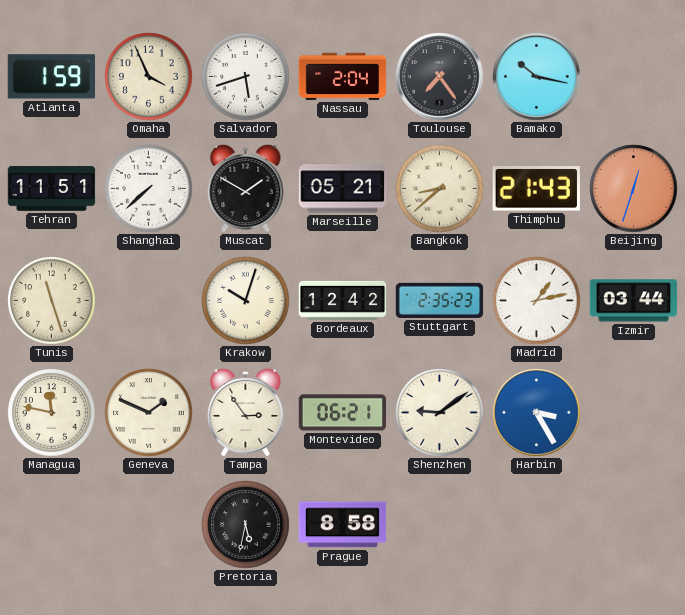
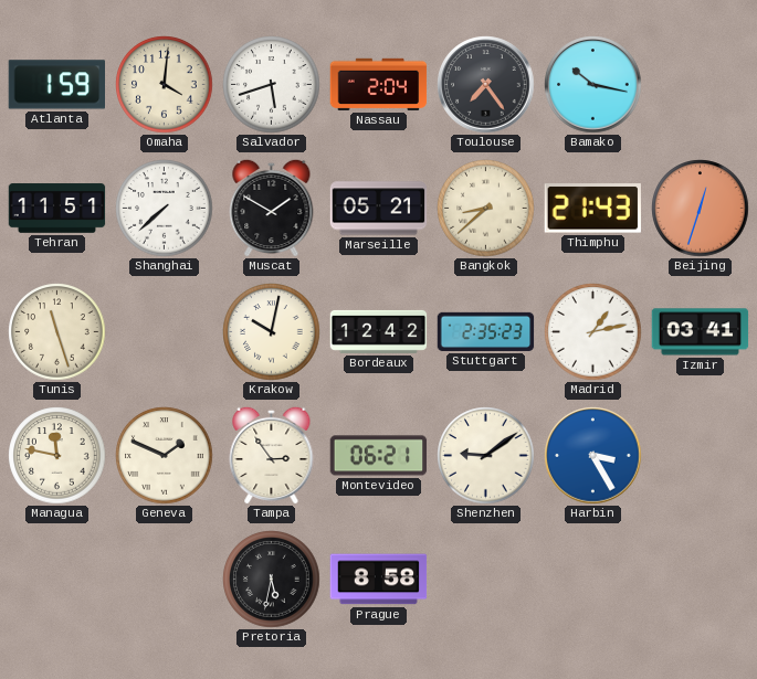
Omaha: 3:56 -> 4:01 (165, 85)
Krakow: 10:03 -> 10:02 (272, 332)
Izmir: 03:44 -> 03:41 (701, 332)
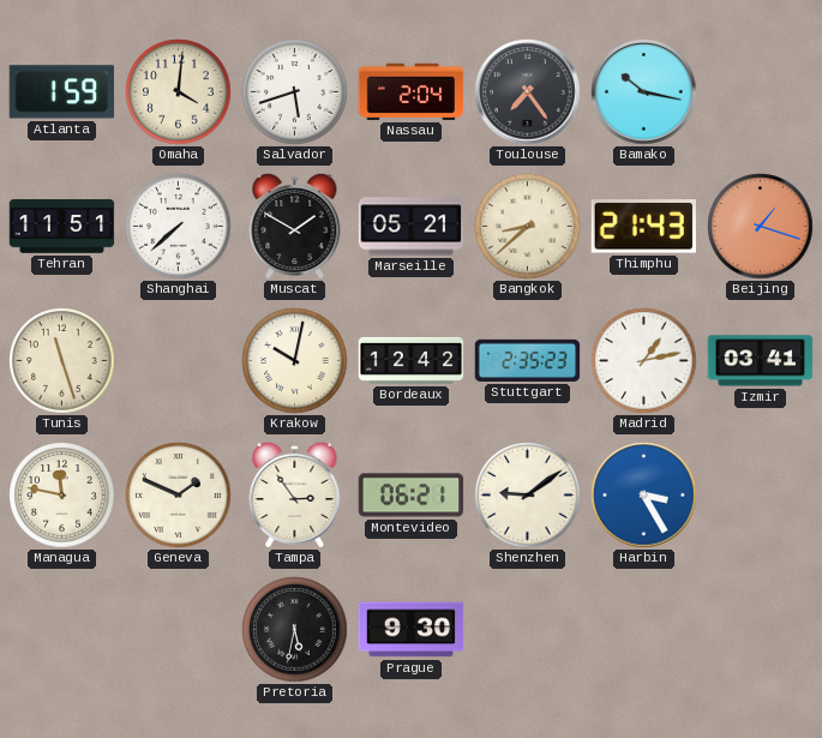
Beijing: 12:33 -> 1:18 (761, 227)
Prague: 8:58 -> 9:30 (412, 630)
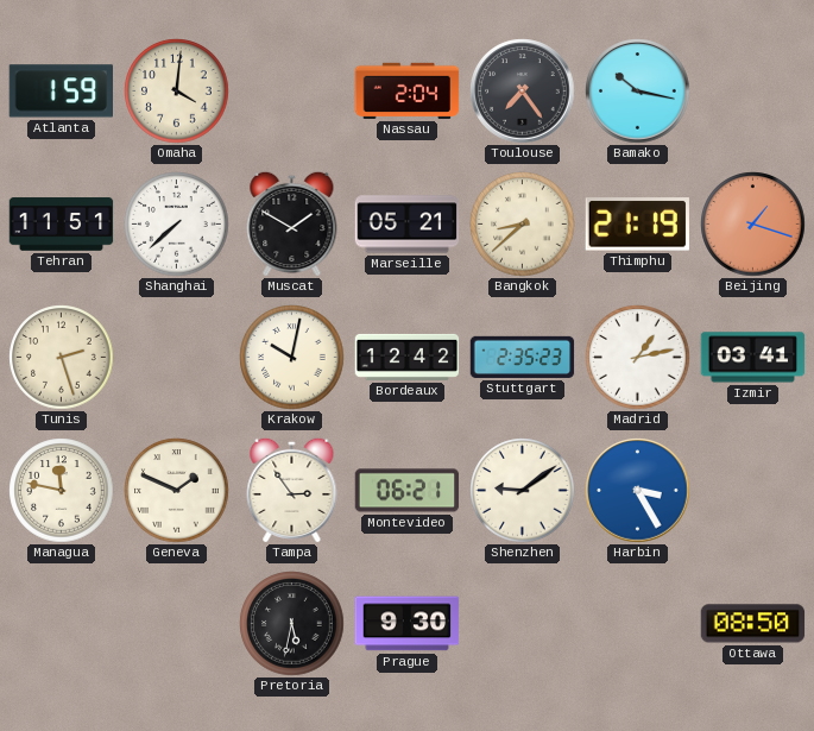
Salvador: 5:42 -> none (295, 92)
Thimphu: 21:43 -> 21:19 (637, 225)
Tunis: 11:27 -> 2:27 (62, 358)
Ottawa: none -> 08:50 (753, 624)
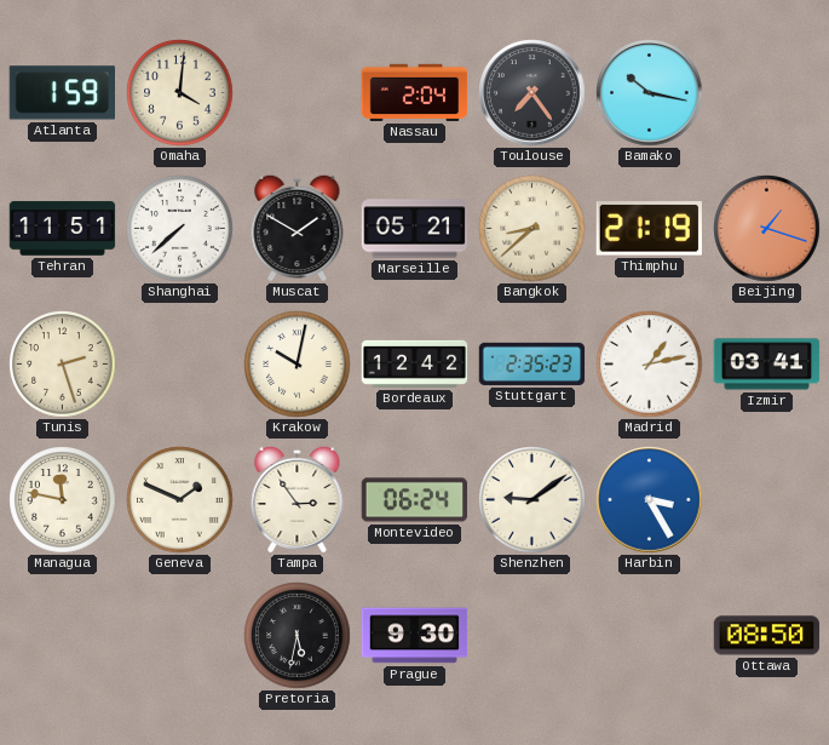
Montevideo: 06:21 -> 06:24 (415, 500)
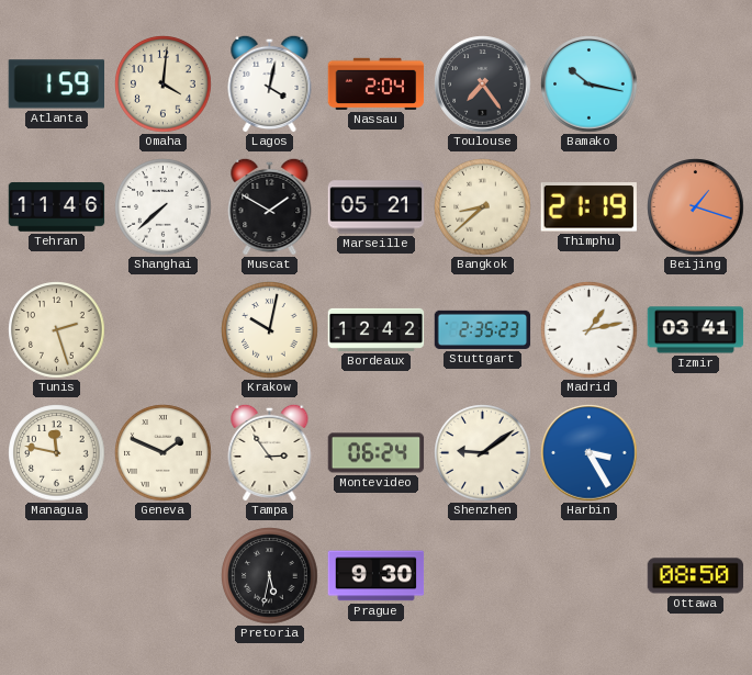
Lagos: none -> 4:02 (270, 83)
Tehran: 11:51 -> 11:46 (57, 207)
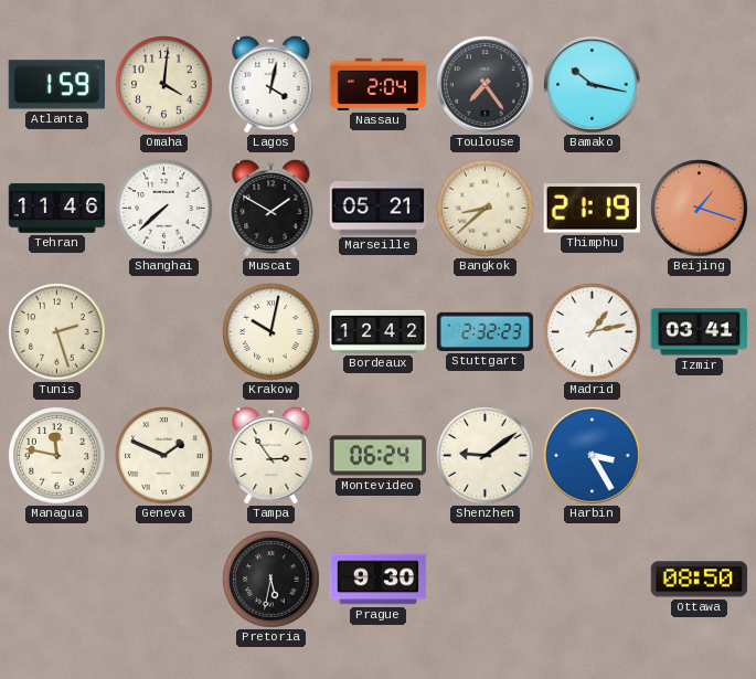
Stuttgart: 2:35 -> 2:32 (486, 331)
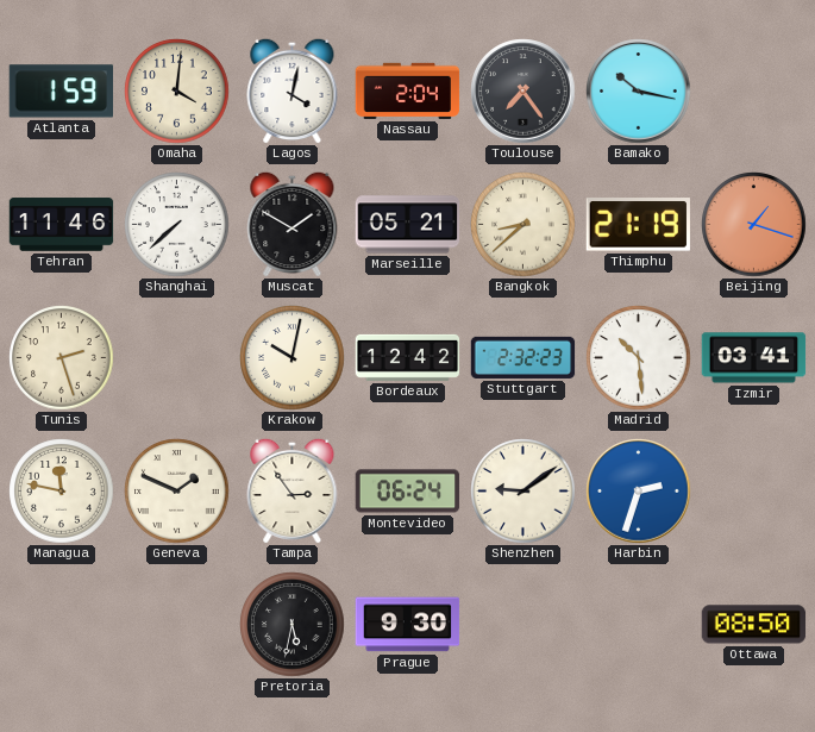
Madrid: 1:13 -> 10:29 (639, 358)
Harbin: 3:25 -> 2:33 (639, 492)
